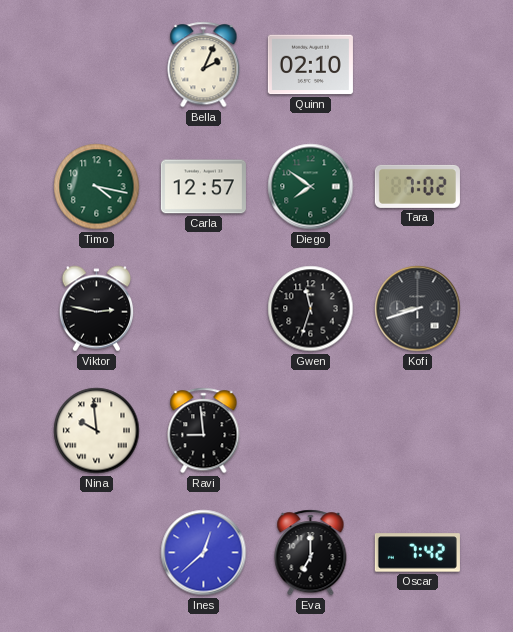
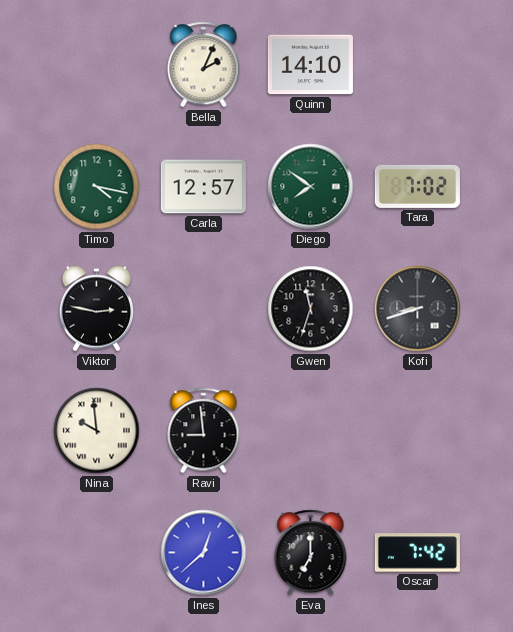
Quinn: 02:10 -> 14:10 (310, 65)
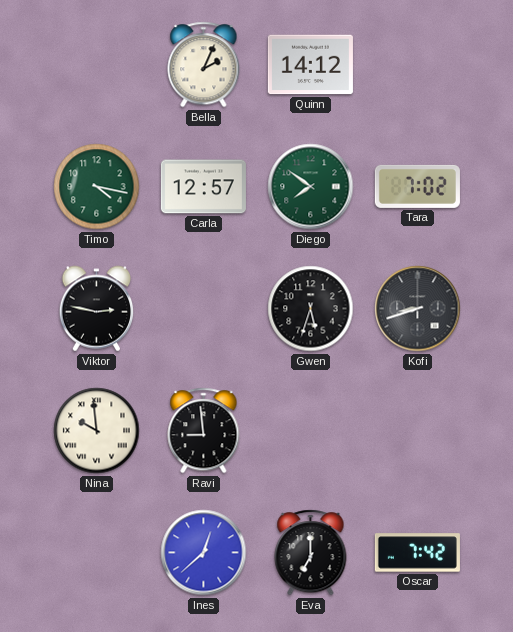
Quinn: 14:10 -> 14:12 (310, 65)
Gwen: 11:33 -> 5:33 (311, 309)
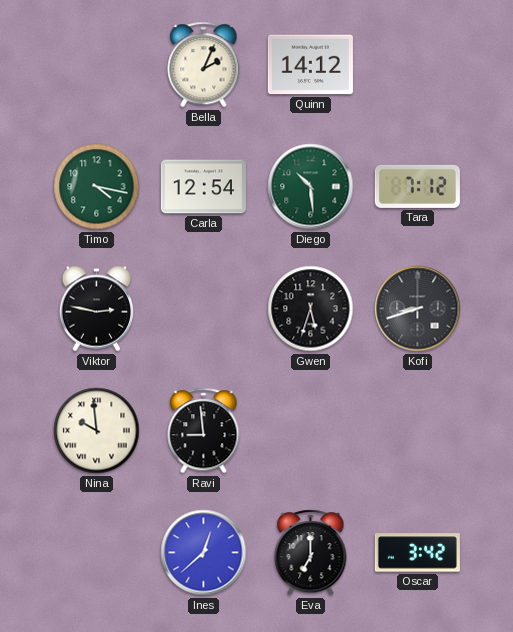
Carla: 12:57 -> 12:54 (203, 187)
Diego: 7:51 -> 10:29 (311, 187)
Tara: 7:02 -> 7:12 (417, 186)
Oscar: 7:42 -> 3:42 (417, 553)
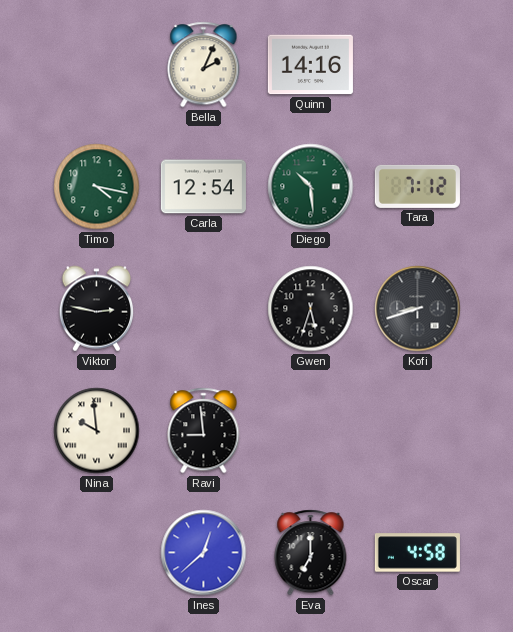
Quinn: 14:12 -> 14:16 (310, 65)
Oscar: 3:42 -> 4:58 (417, 553)
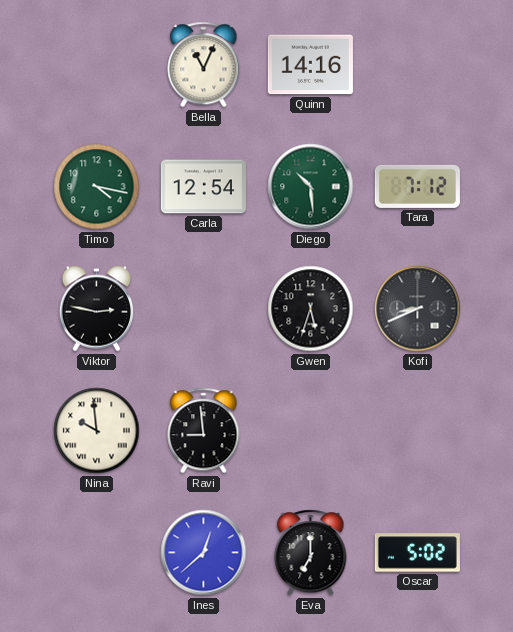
Bella: 2:04 -> 11:04 (204, 65)
Kofi: 8:42 -> 8:41 (418, 309)
Oscar: 4:58 -> 5:02 (417, 553)
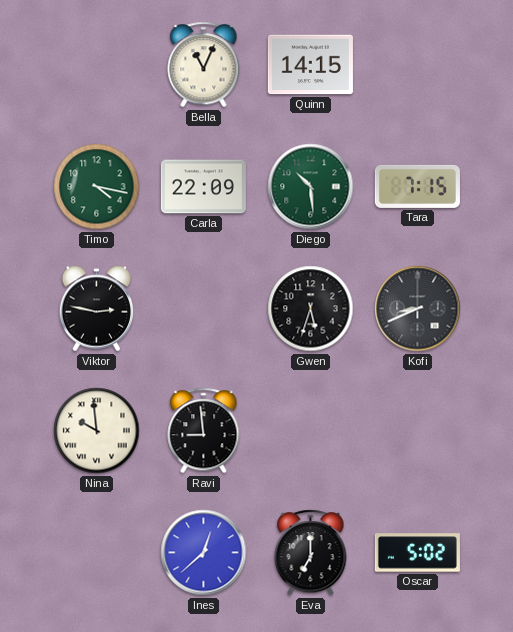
Quinn: 14:16 -> 14:15 (310, 65)
Carla: 12:54 -> 22:09 (203, 187)
Tara: 7:12 -> 7:15 (417, 186)
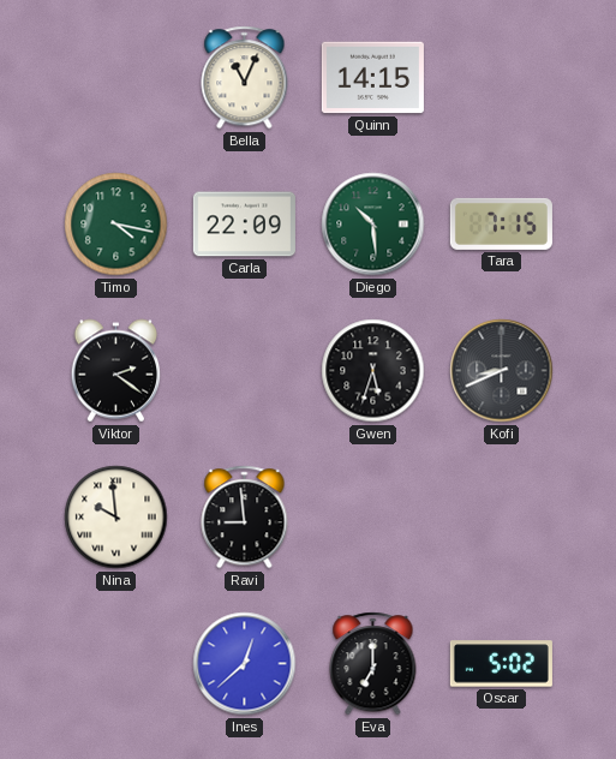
Viktor: 2:47 -> 2:21 (116, 371)
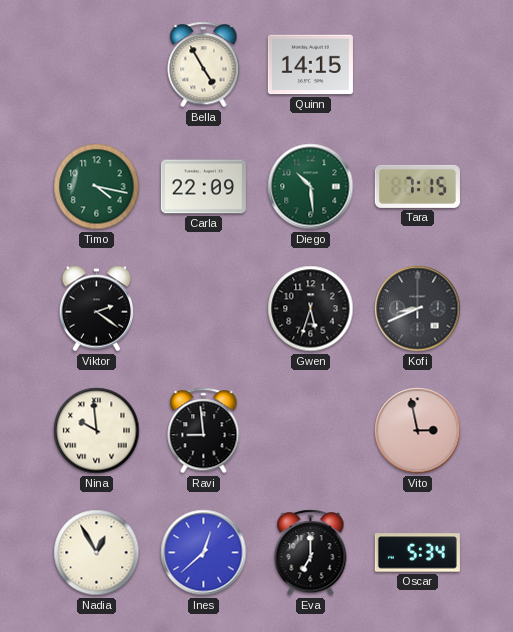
Bella: 11:04 -> 4:55 (204, 65)
Vito: none -> 2:58 (418, 431)
Nadia: none -> 12:55 (97, 553)
Oscar: 5:02 -> 5:34 (417, 553)
